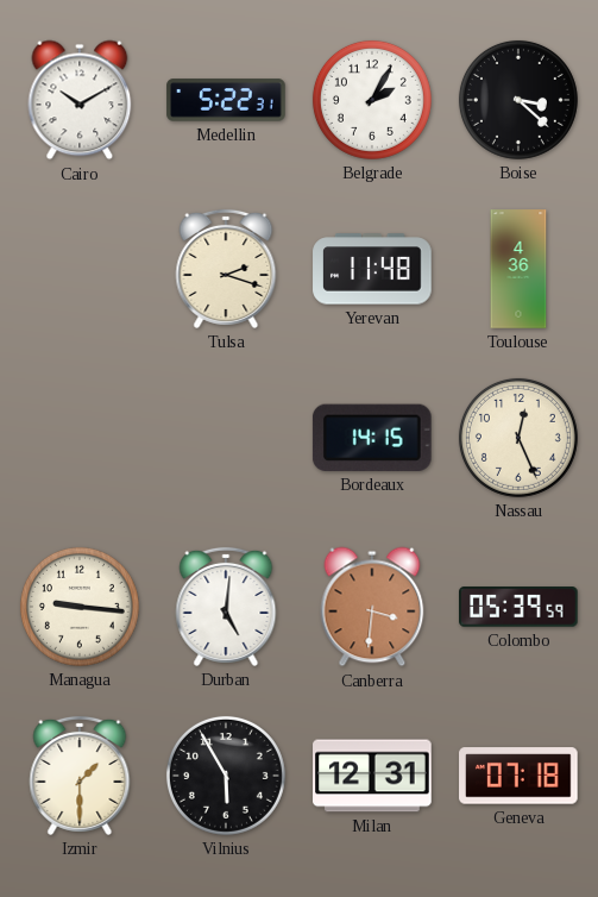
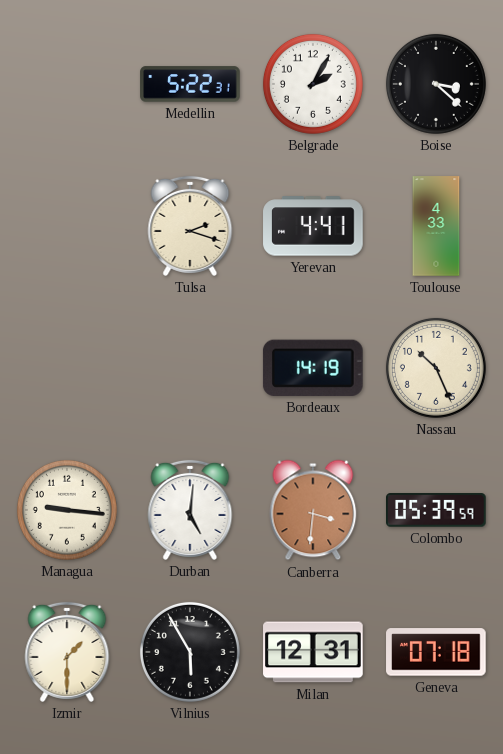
Cairo: 10:10 -> none (80, 100)
Yerevan: 11:48 -> 4:41 (313, 226)
Toulouse: 4:36 -> 4:33 (436, 226)
Bordeaux: 14:15 -> 14:19 (313, 368)
Nassau: 12:26 -> 10:26 (436, 368)
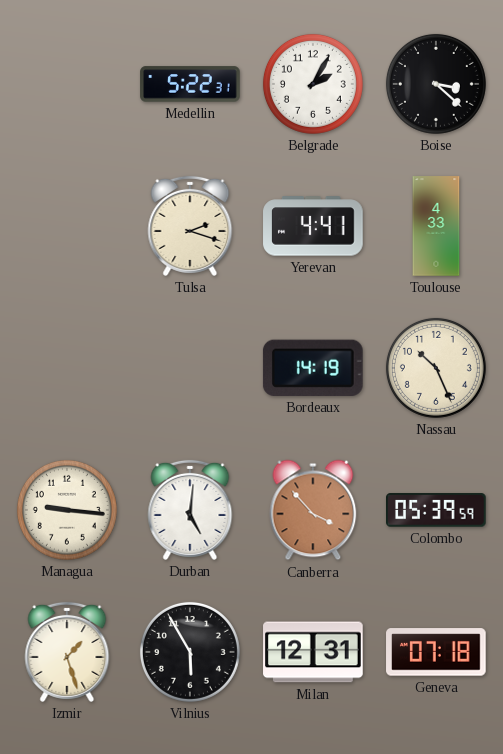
Canberra: 3:31 -> 3:53 (313, 510)
Izmir: 1:30 -> 1:27 (67, 652)
